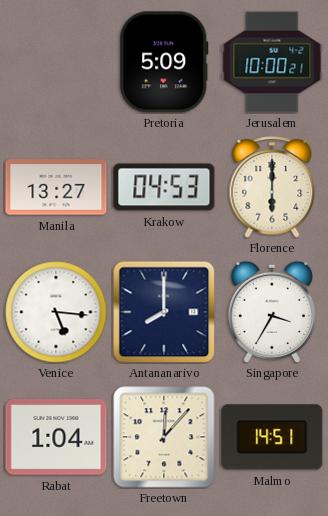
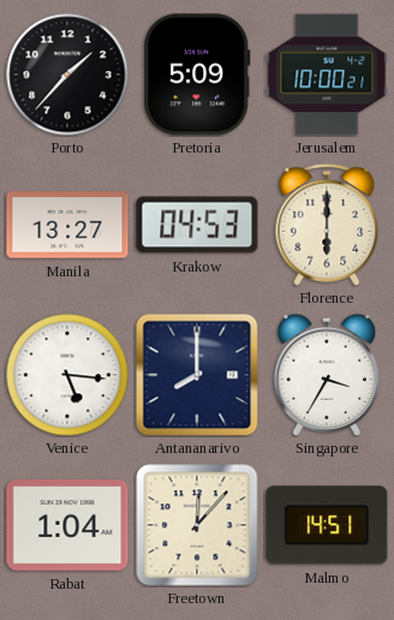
Porto: none -> 1:37 (67, 74)
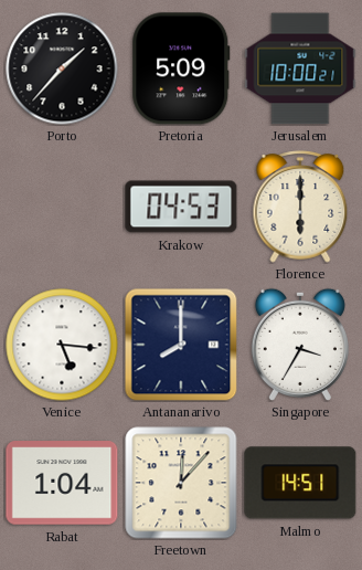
Manila: 13:27 -> none (67, 225)
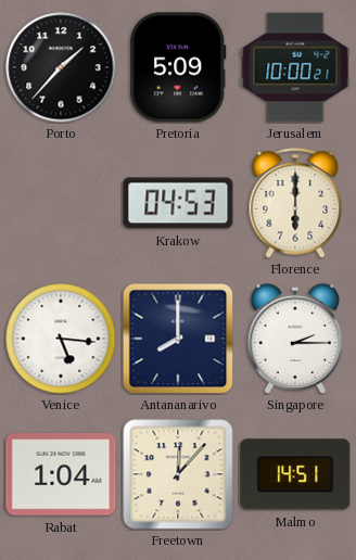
Singapore: 3:35 -> 2:15 (295, 339)
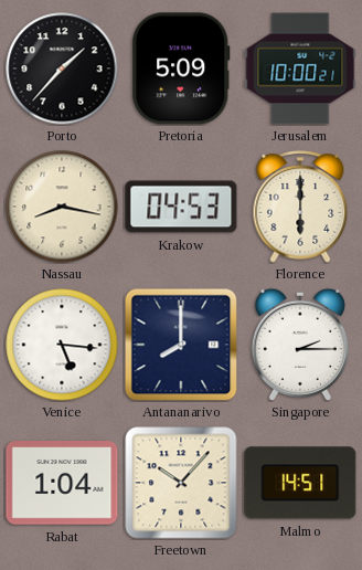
Nassau: none -> 8:17 (62, 207)
Freetown: 12:07 -> 10:07 (181, 483)
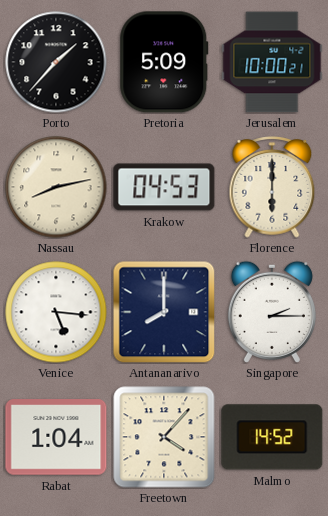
Nassau: 8:17 -> 8:13 (56, 187)
Freetown: 10:07 -> 4:07 (164, 437)
Malmo: 14:51 -> 14:52 (272, 437)
